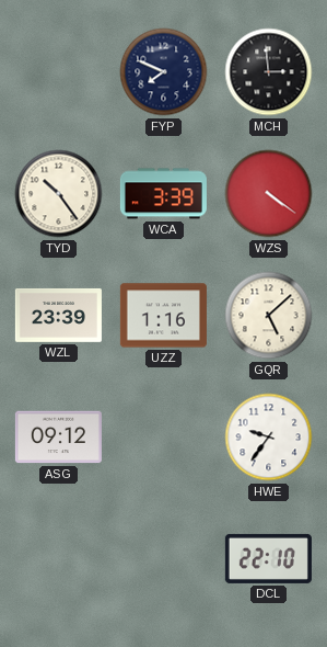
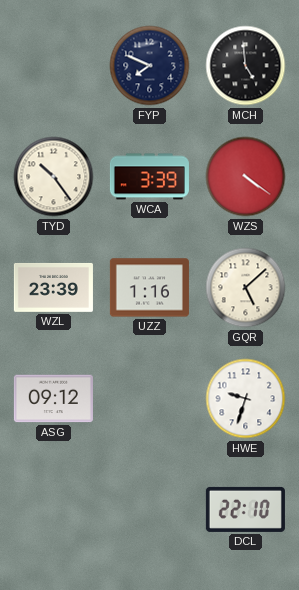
MCH: 2:59 -> 4:59 (246, 66)
HWE: 9:36 -> 9:33 (246, 399)
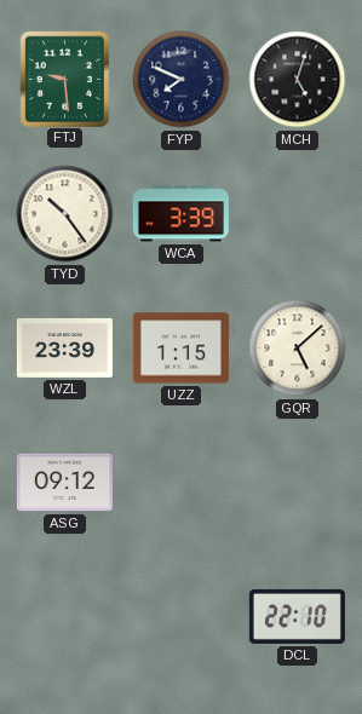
FTJ: none -> 9:29 (64, 79)
MCH: 4:59 -> 5:03 (298, 80)
WZS: 4:21 -> none (246, 177)
UZZ: 1:16 -> 1:15 (180, 349)
HWE: 9:33 -> none (246, 399)
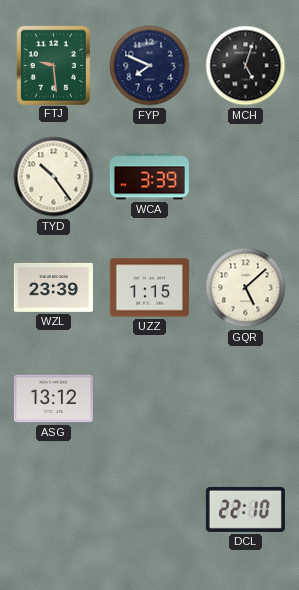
ASG: 09:12 -> 13:12 (53, 399)
